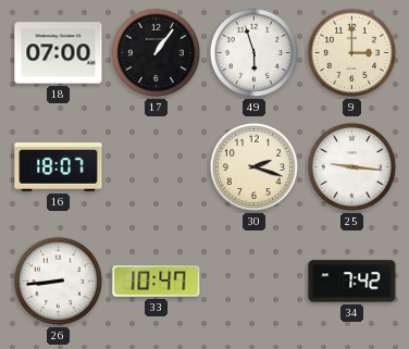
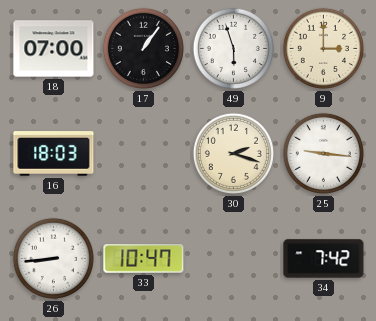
16: 18:07 -> 18:03 (54, 154)
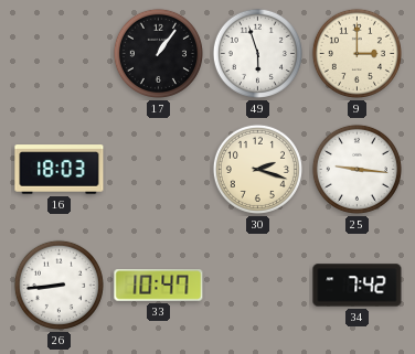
18: 07:00 -> none (54, 49)
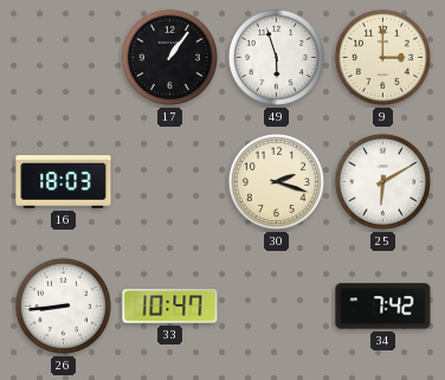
25: 9:16 -> 6:10 (382, 181)
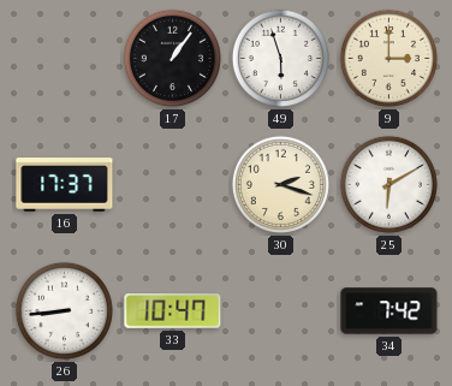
16: 18:03 -> 17:37 (65, 185)
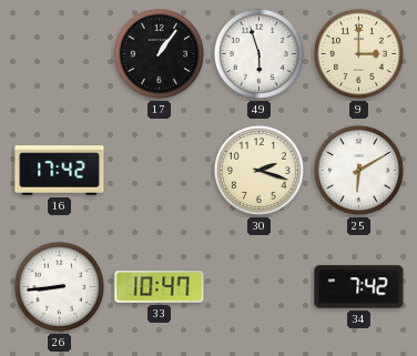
16: 17:37 -> 17:42 (60, 171)
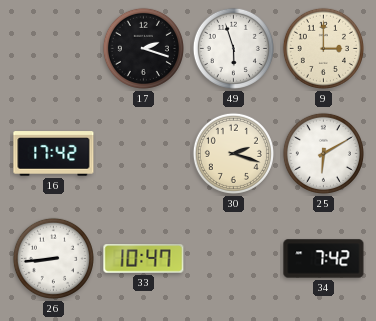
17: 1:06 -> 2:18 (143, 48)
